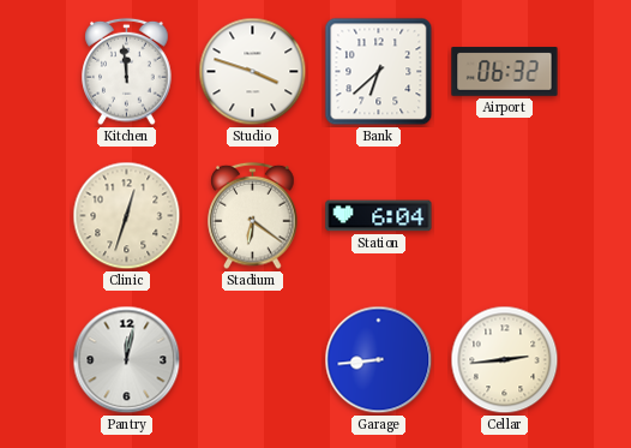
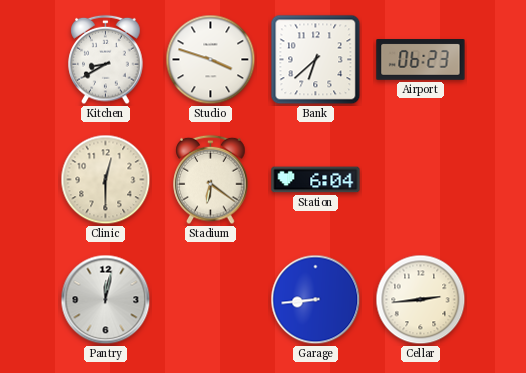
Kitchen: 11:59 -> 8:40 (106, 60)
Airport: 06:32 -> 06:23 (421, 60)
Clinic: 12:33 -> 12:30 (106, 180)
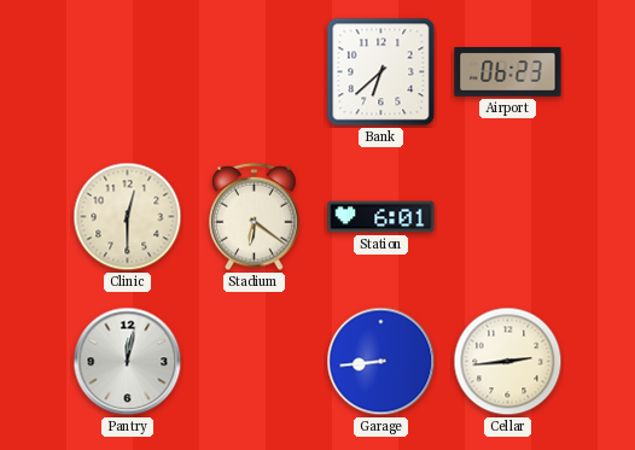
Kitchen: 8:40 -> none (106, 60)
Studio: 3:48 -> none (211, 60)
Station: 6:04 -> 6:01 (381, 217)
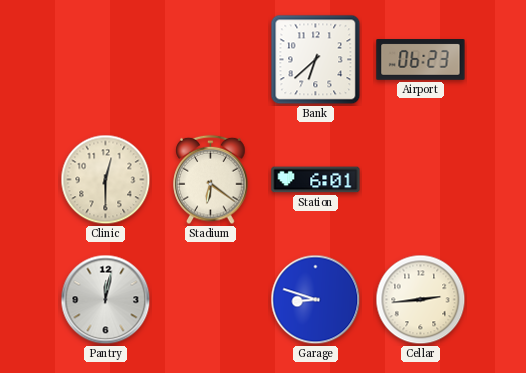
Garage: 8:44 -> 8:48 (316, 300)
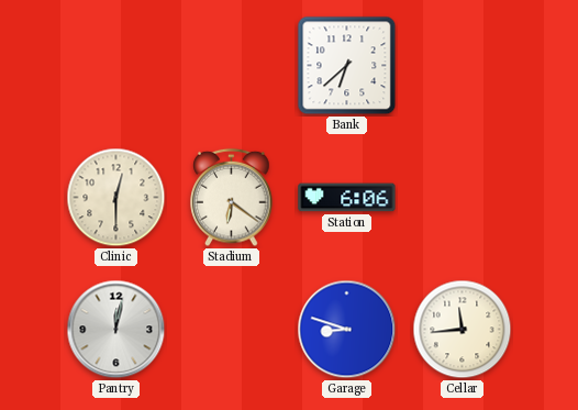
Airport: 06:23 -> none (421, 60)
Station: 6:01 -> 6:06 (347, 198)
Cellar: 2:44 -> 11:44 (463, 330)
